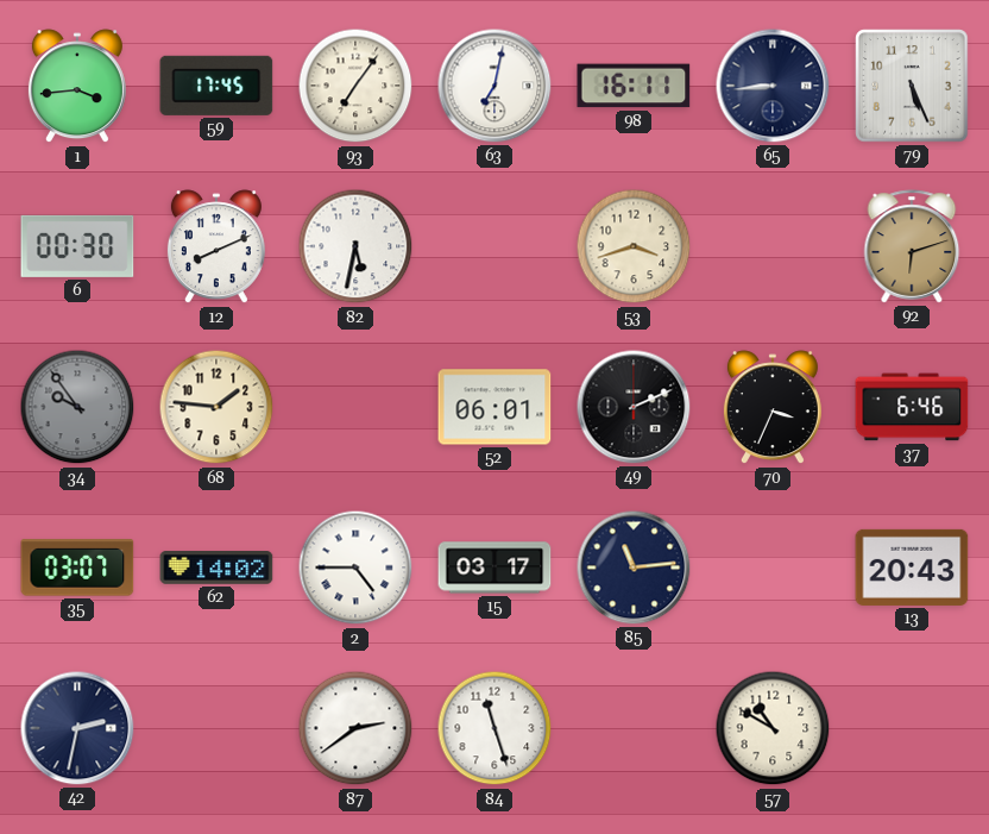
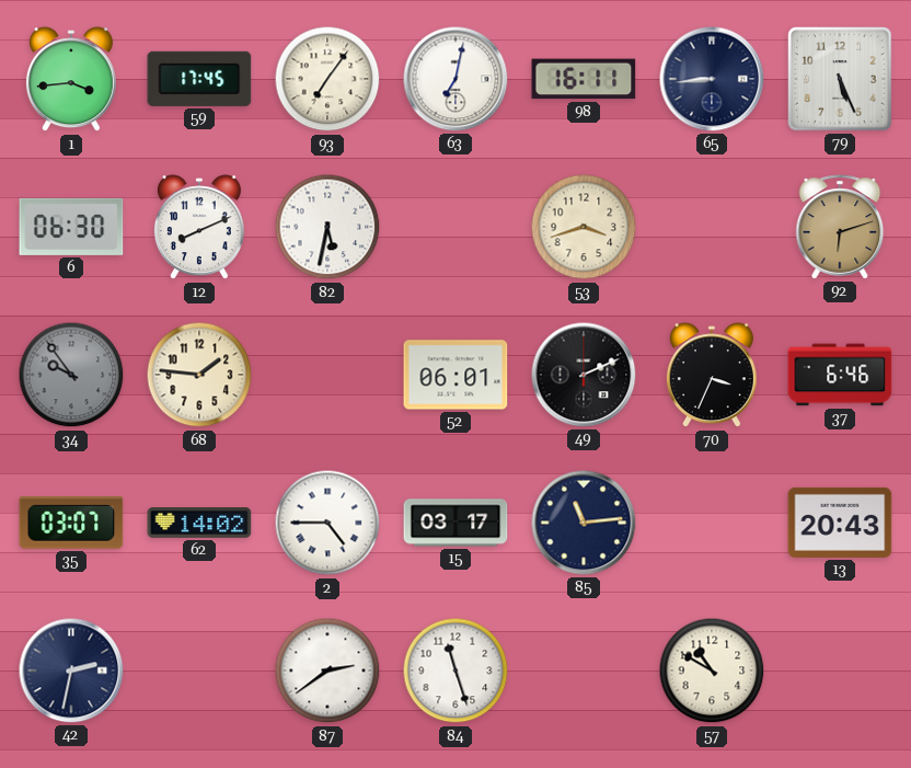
6: 00:30 -> 06:30 (71, 227)
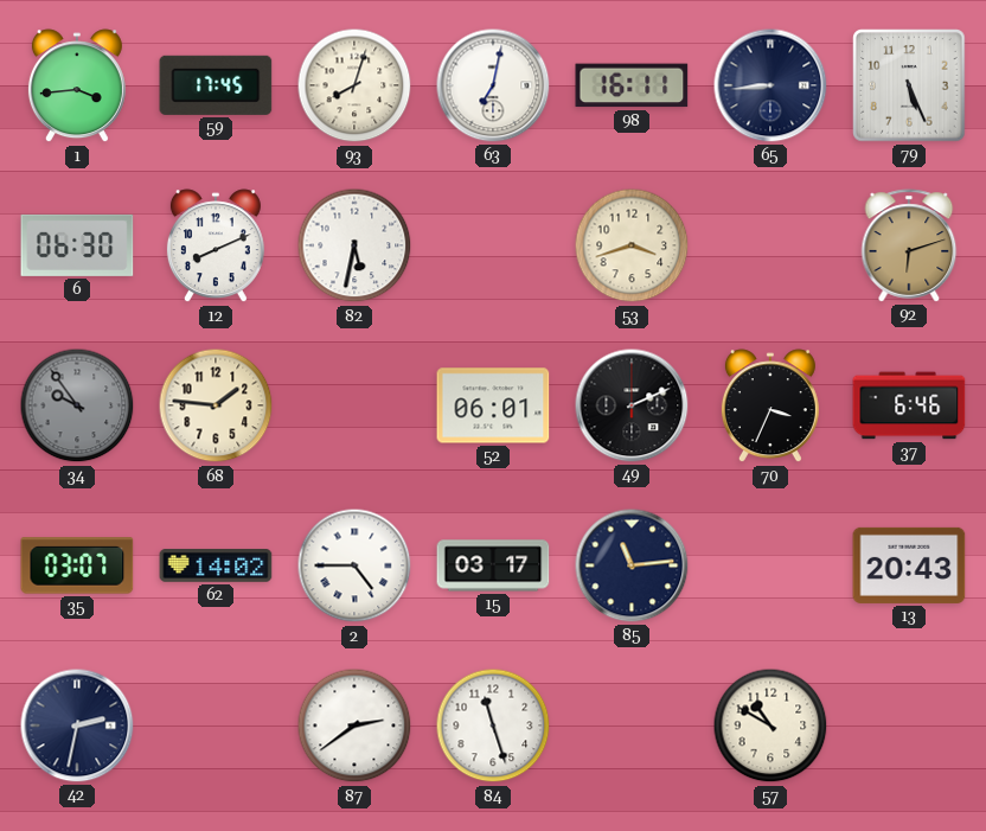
93: 7:06 -> 8:03 (354, 85)
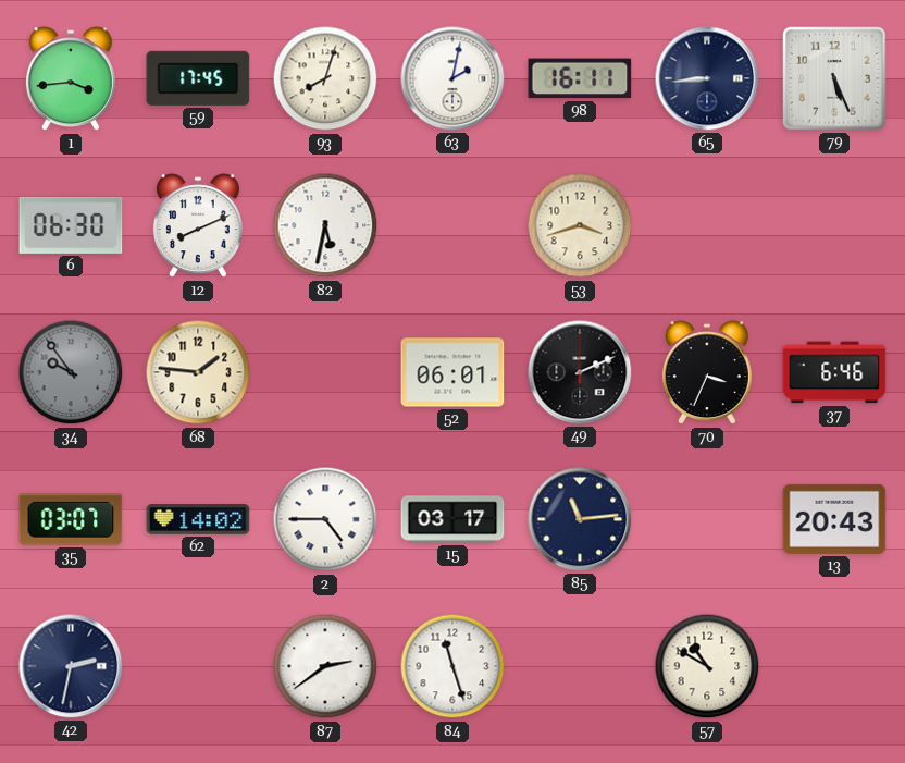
63: 7:02 -> 2:02 (452, 78)
92: 6:12 -> none (909, 245)
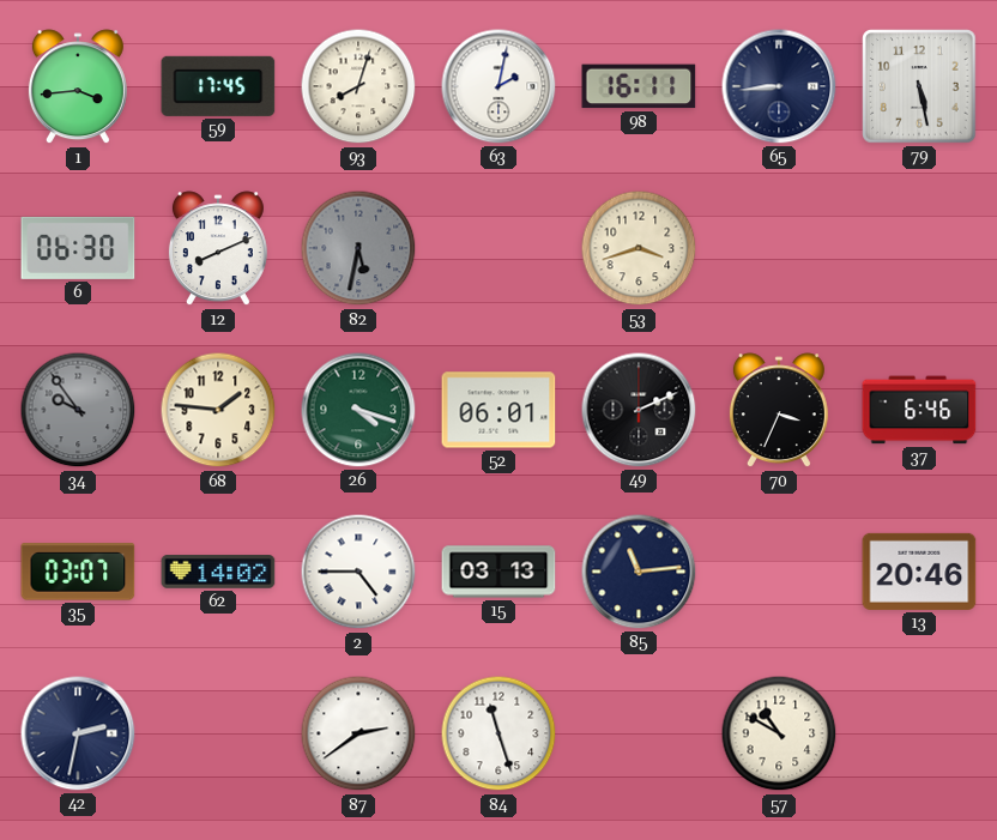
79: 5:26 -> 5:28 (919, 86)
82 dial: white -> grey (358, 248)
26: none -> 4:18 (358, 410)
15: 03:17 -> 03:13 (498, 572)
13: 20:43 -> 20:46 (919, 572)
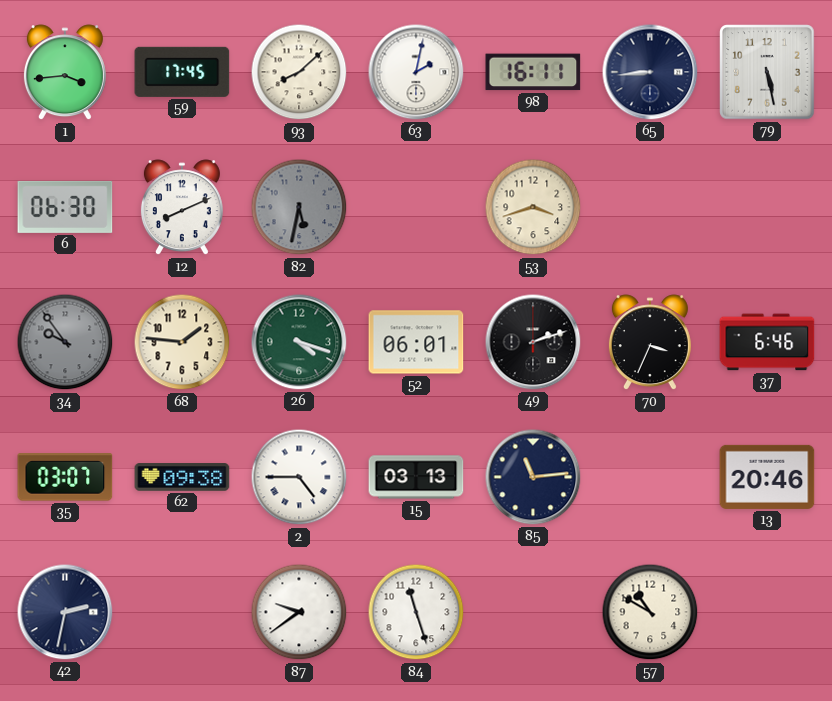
93: 8:03 -> 8:08 (299, 72)
49: 2:11 -> 2:12 (533, 342)
62: 14:02 -> 09:38 (182, 477)
87: 2:39 -> 9:39 (299, 612)
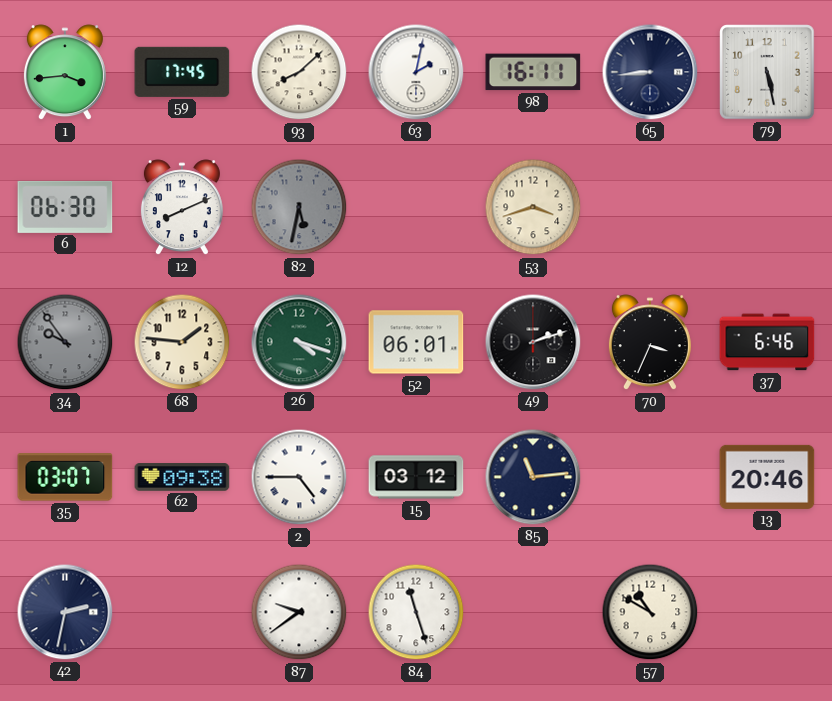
15: 03:13 -> 03:12 (416, 477)
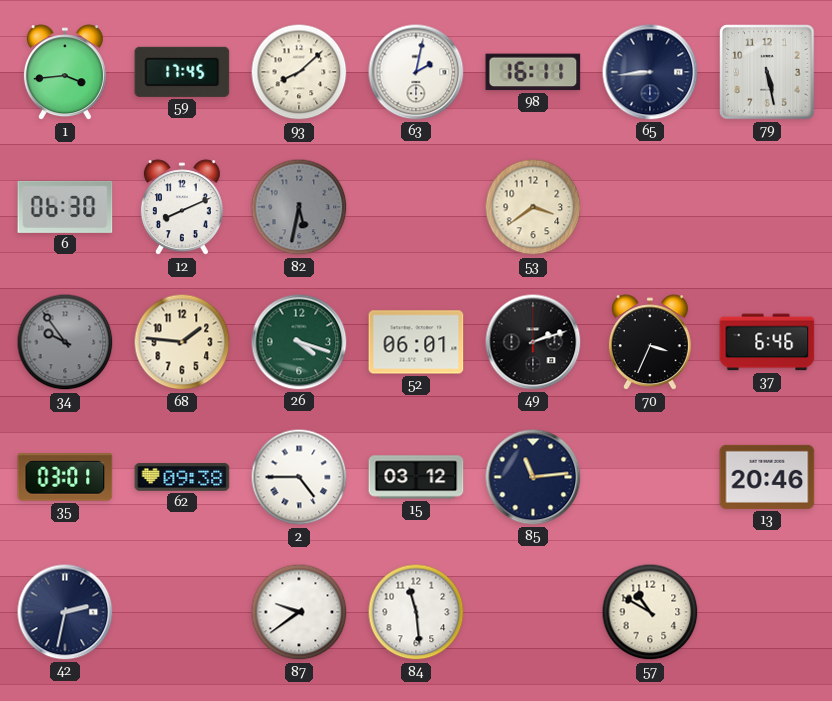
53: 3:42 -> 3:39 (533, 207)
35: 03:07 -> 03:01 (65, 477)
84: 11:27 -> 11:29 (416, 612)
